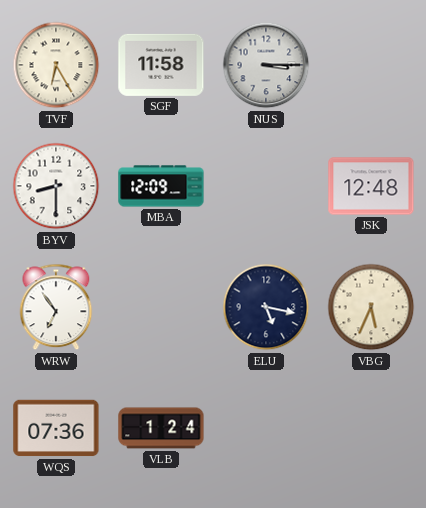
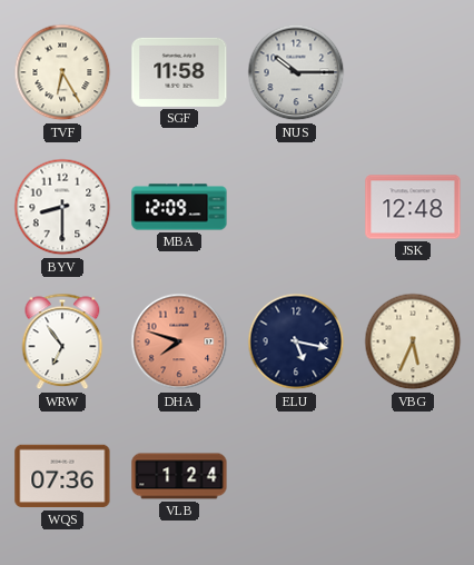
NUS: 3:15 -> 10:15 (296, 72)
DHA: none -> 7:48 (179, 341)
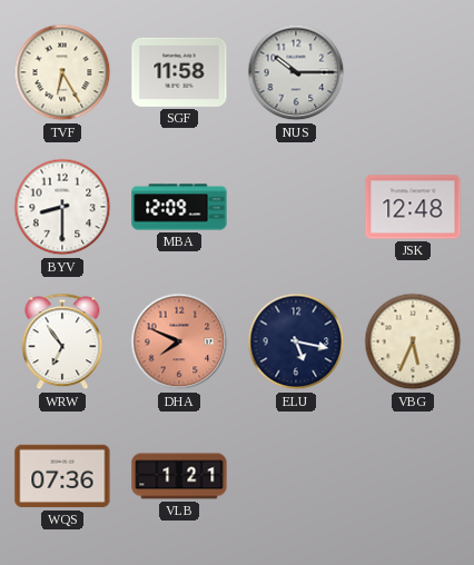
DHA: 7:48 -> 7:49 (179, 341)
VLB: 1:24 -> 1:21 (179, 476)
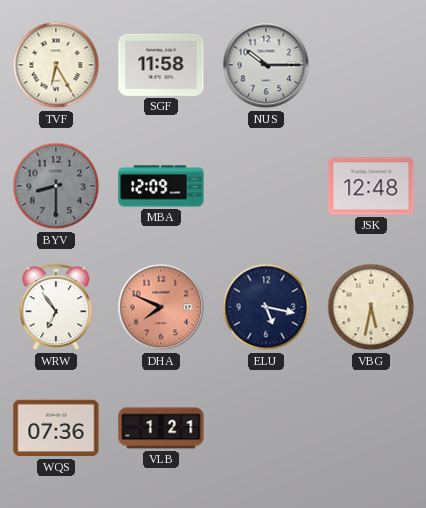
BYV dial: white -> grey (56, 186)
VBG: 5:34 -> 5:32 (371, 307)
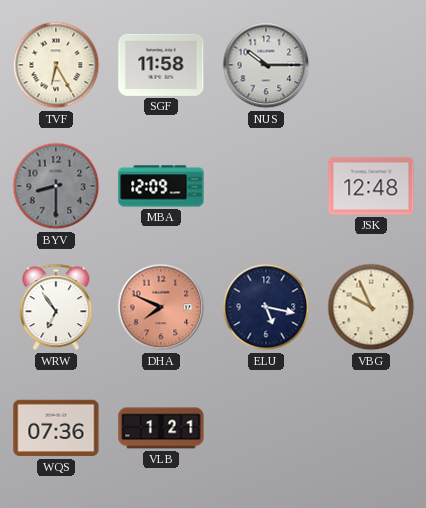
VBG: 5:32 -> 9:56 (371, 307)
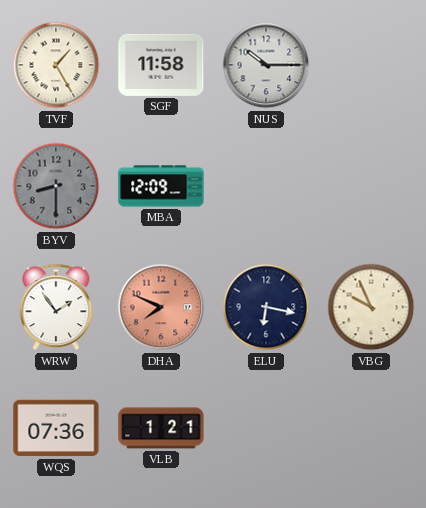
TVF: 6:25 -> 1:25 (56, 65)
JSK: 12:48 -> none (371, 186)
WRW: 6:54 -> 1:54 (56, 307)
ELU: 5:17 -> 6:17 (266, 307)
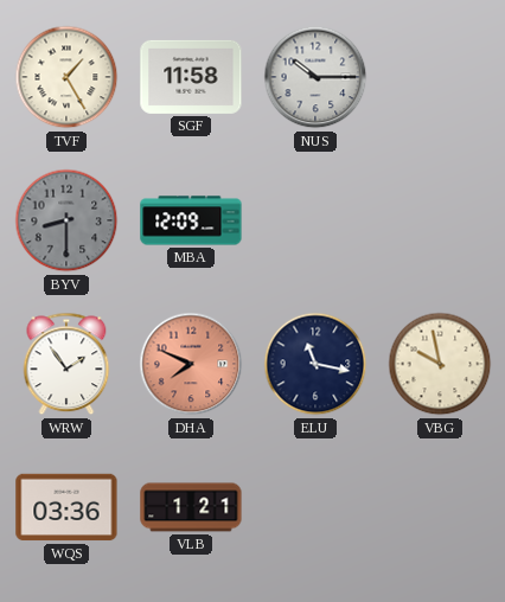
ELU: 6:17 -> 11:17 (315, 364)
VBG: 9:56 -> 9:58 (440, 364)
WQS: 07:36 -> 03:36 (66, 507)
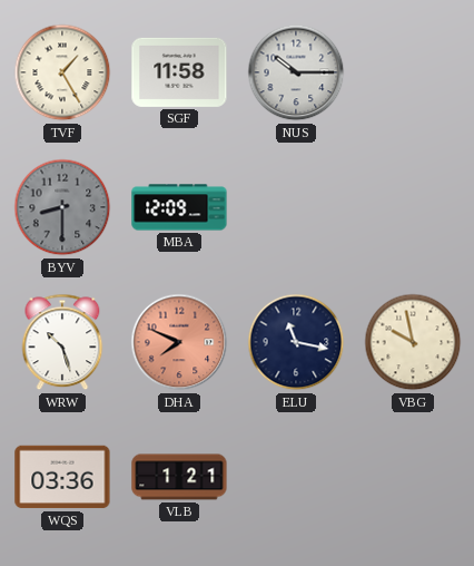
WRW: 1:54 -> 10:27 (62, 342)
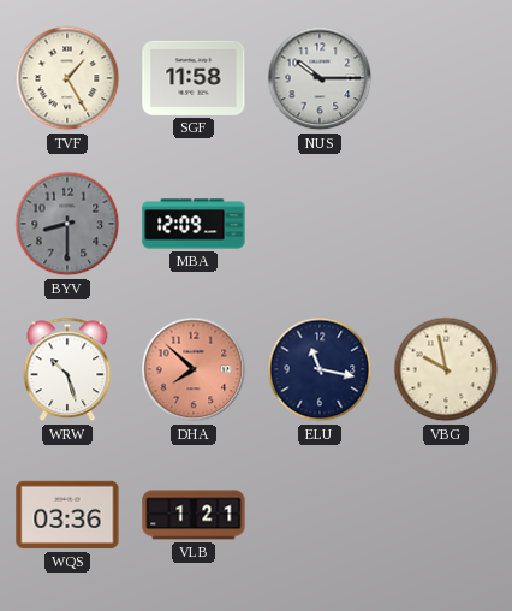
DHA: 7:49 -> 7:52 (194, 369)
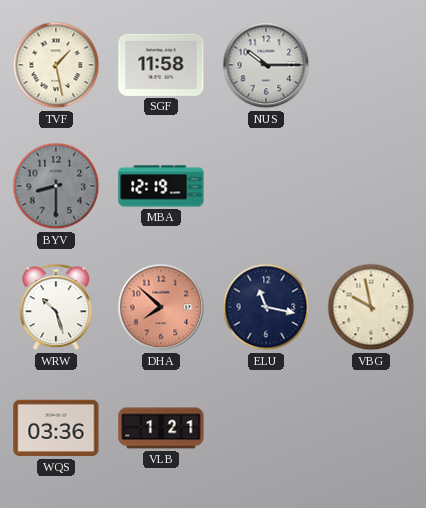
TVF: 1:25 -> 1:28 (56, 65)
MBA: 12:09 -> 12:19 (161, 186)
